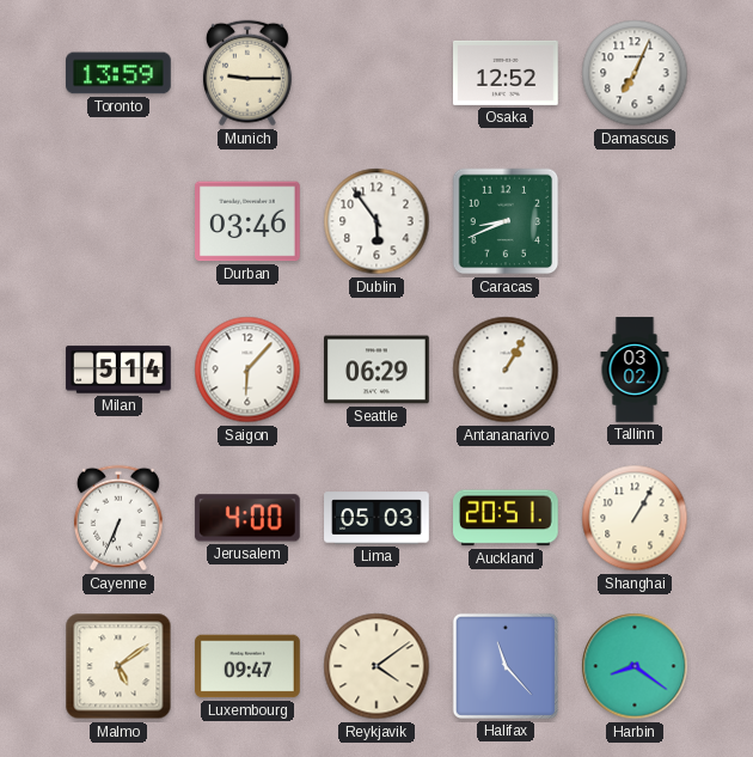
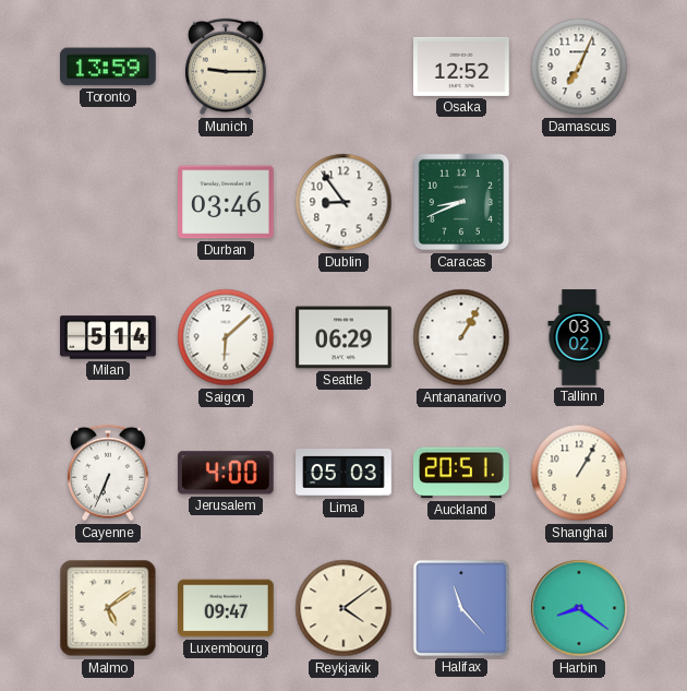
Dublin: 5:54 -> 8:54 (343, 202)
Saigon: 6:07 -> 6:08 (226, 337)
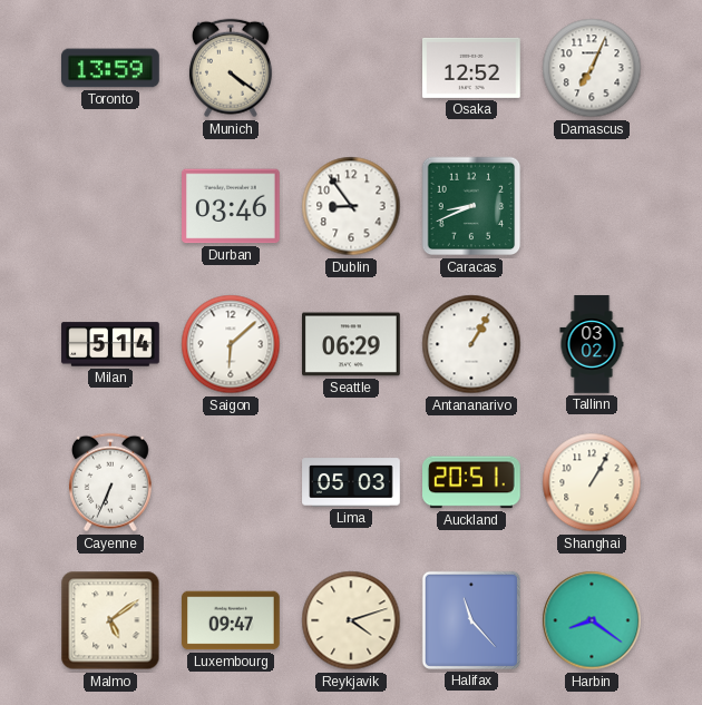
Munich: 9:15 -> 4:21 (231, 68)
Jerusalem: 4:00 -> none (226, 473)
Reykjavik: 4:09 -> 4:12 (351, 620)
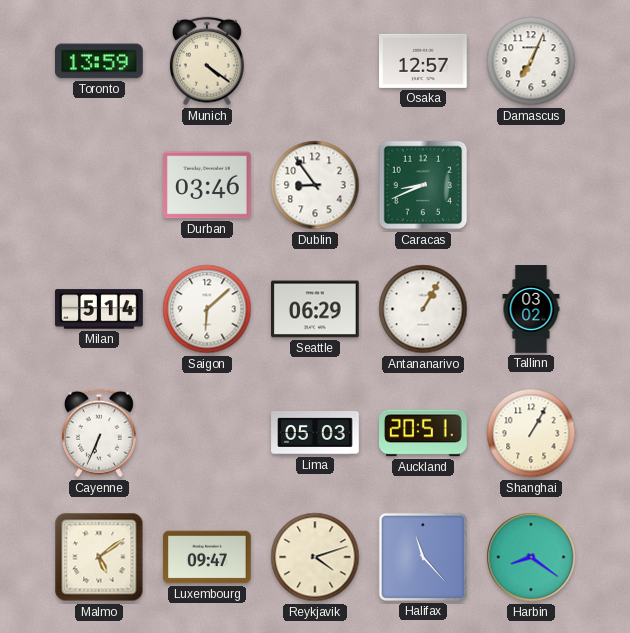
Osaka: 12:52 -> 12:57 (424, 61)
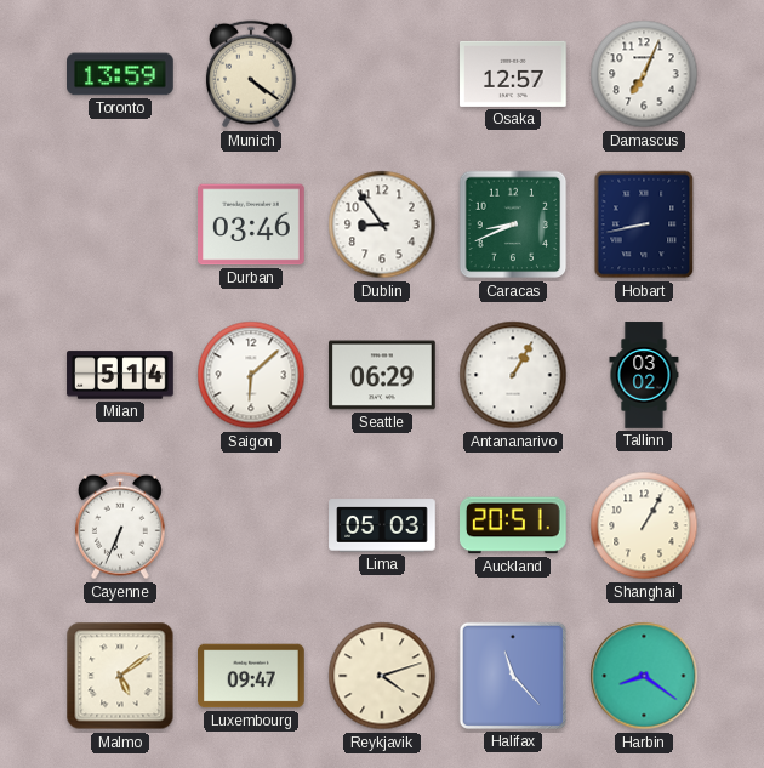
Hobart: none -> 8:43 (644, 224)
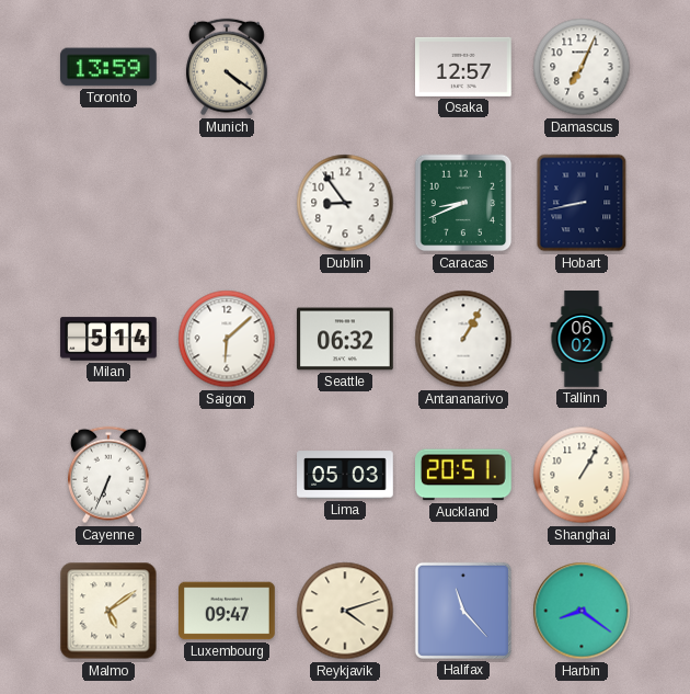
Durban: 03:46 -> none (252, 224)
Seattle: 06:29 -> 06:32 (345, 339)
Tallinn: 03:02 -> 06:02 (582, 339)
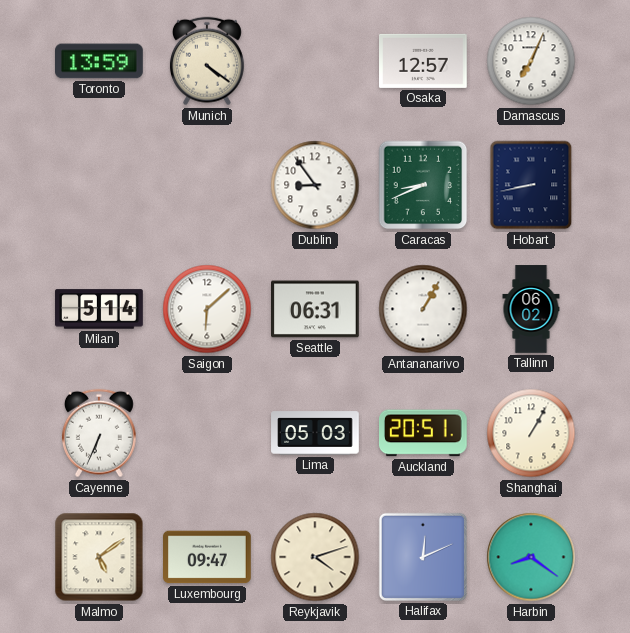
Seattle: 06:32 -> 06:31 (315, 309)
Halifax: 11:23 -> 12:11 (423, 557)
